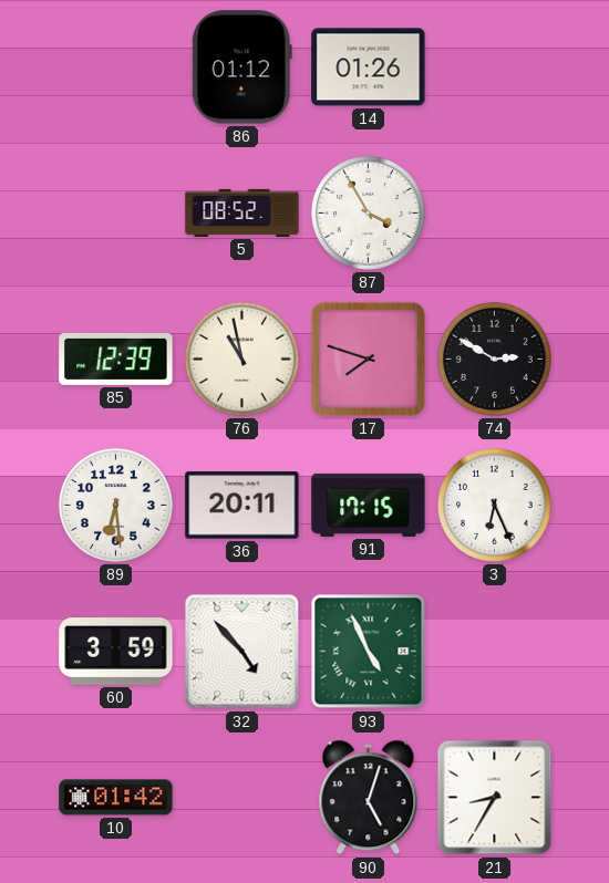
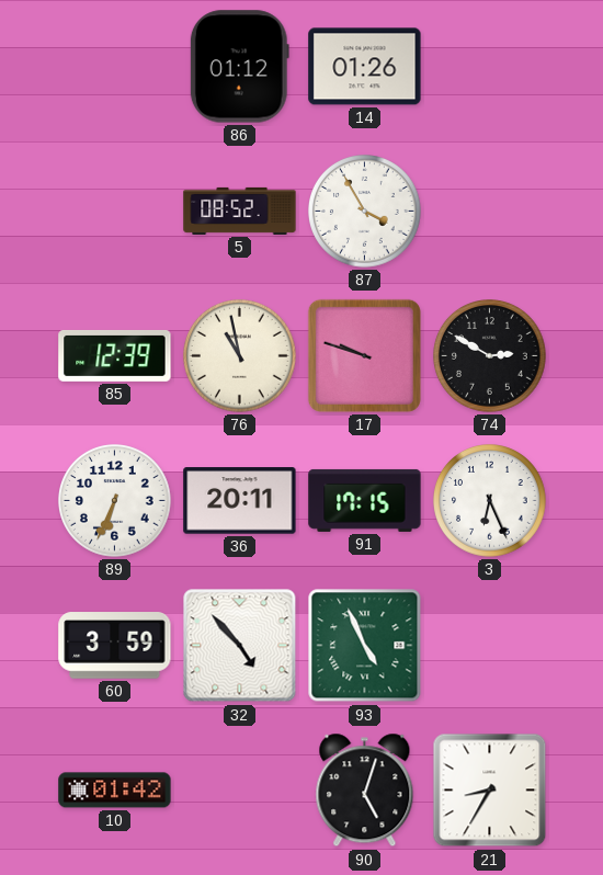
17: 7:48 -> 9:48 (364, 355)
89: 6:29 -> 6:34 (115, 501)
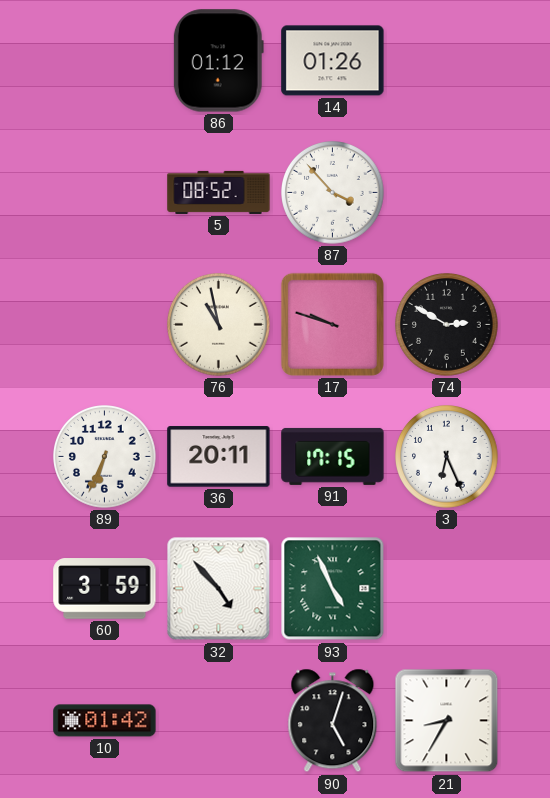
87: 3:55 -> 3:53 (333, 193)
85: 12:39 -> none (115, 355)
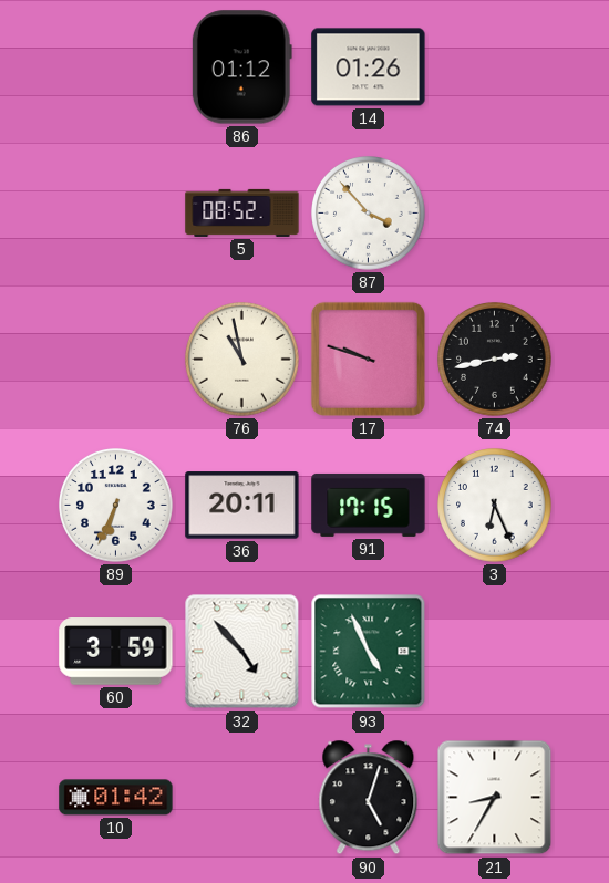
74: 2:50 -> 2:43 (495, 360)
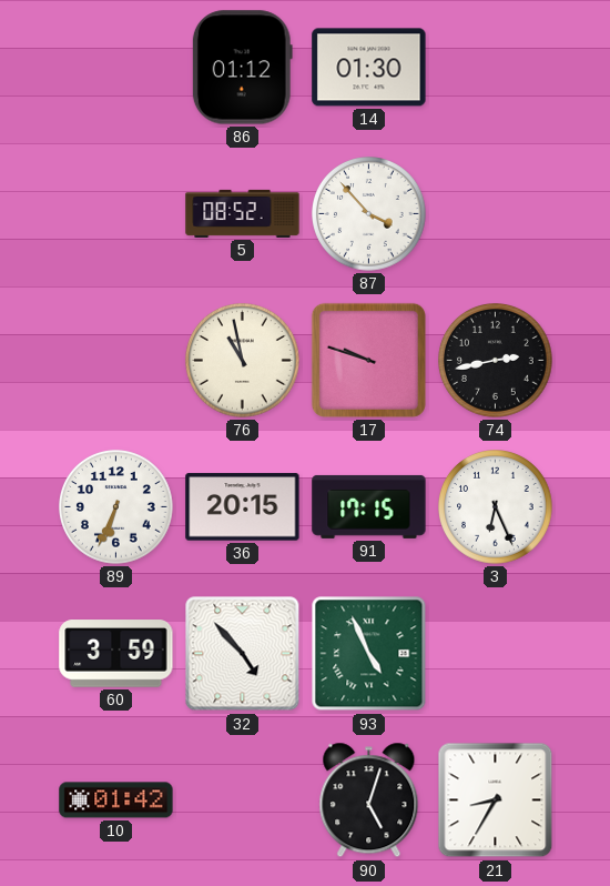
14: 01:26 -> 01:30 (369, 68)
36: 20:11 -> 20:15 (243, 507)
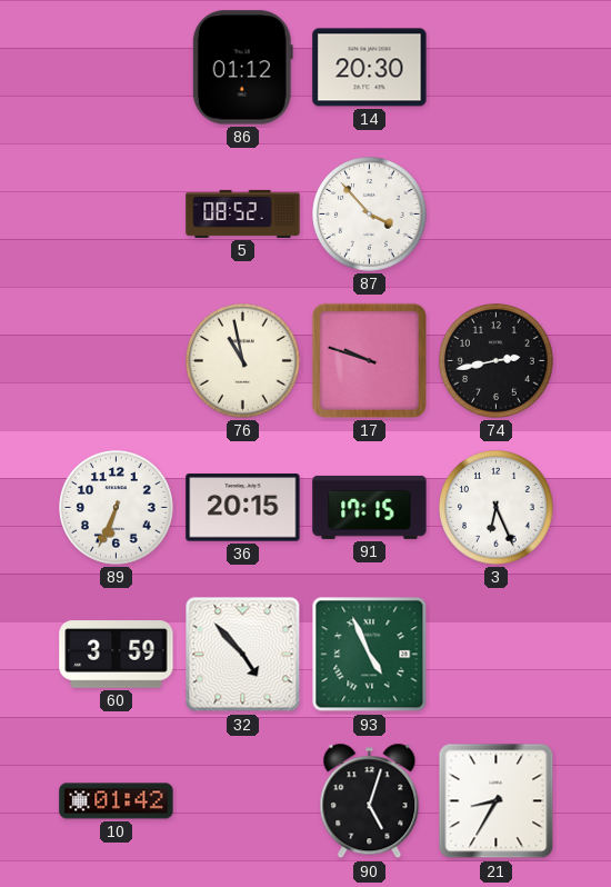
14: 01:30 -> 20:30 (370, 68)
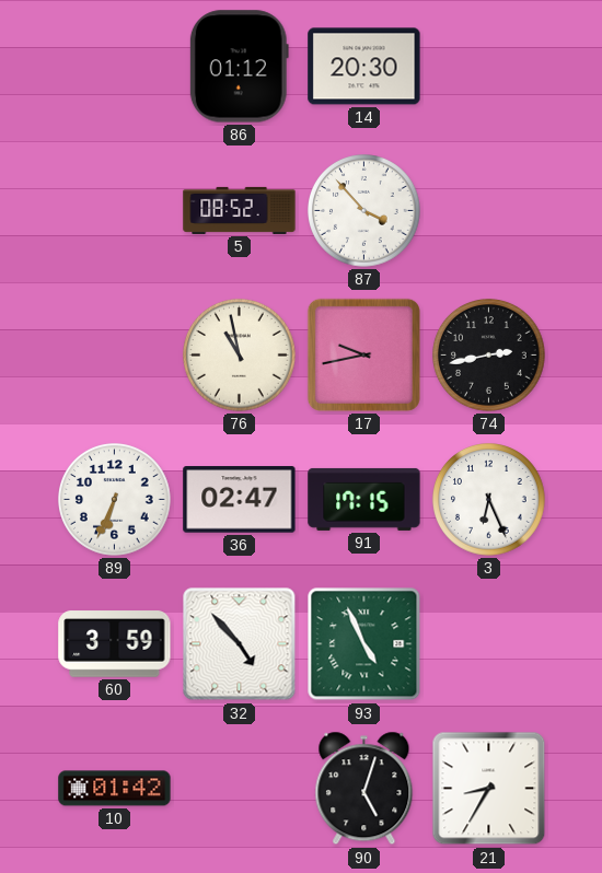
17: 9:48 -> 9:43 (363, 354)
36: 20:15 -> 02:47 (240, 500)
